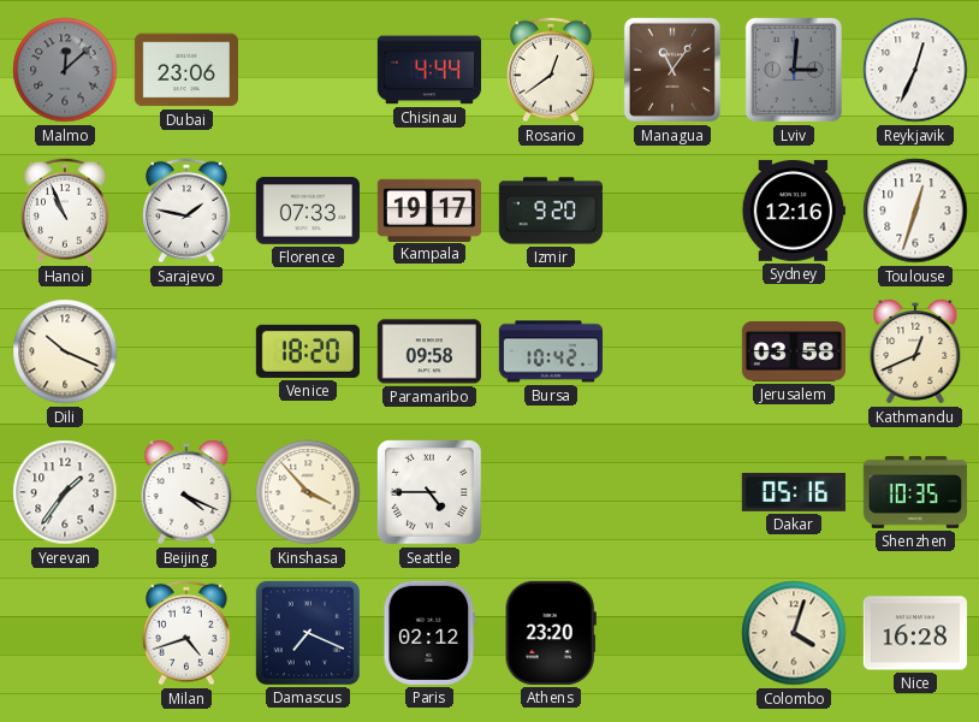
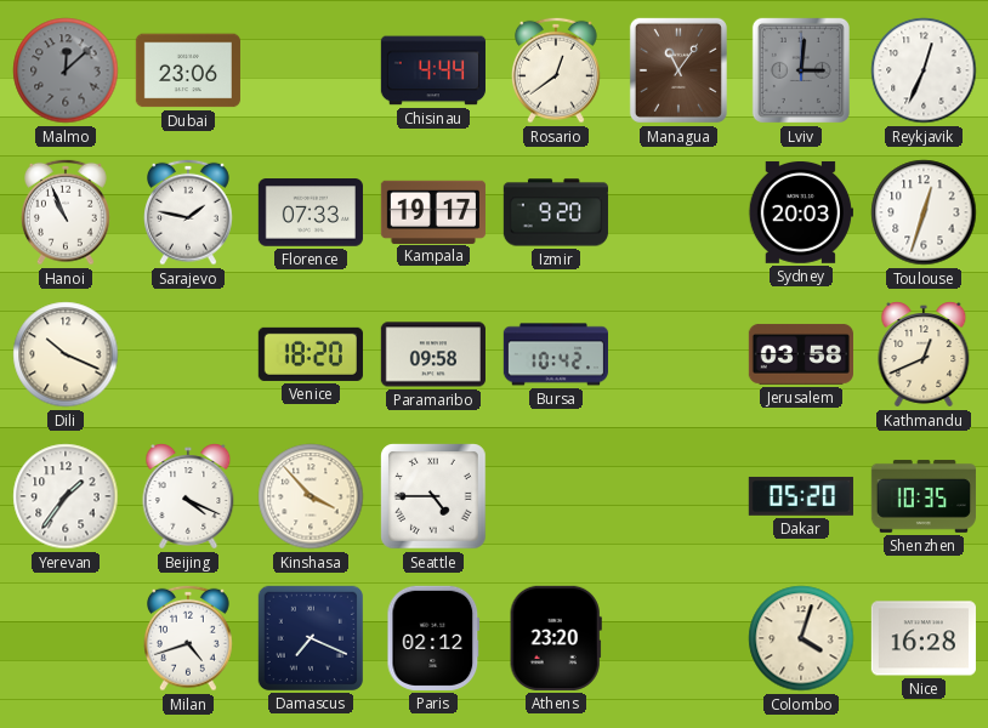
Sydney: 12:16 -> 20:03 (801, 212)
Dakar: 05:16 -> 05:20 (801, 496)
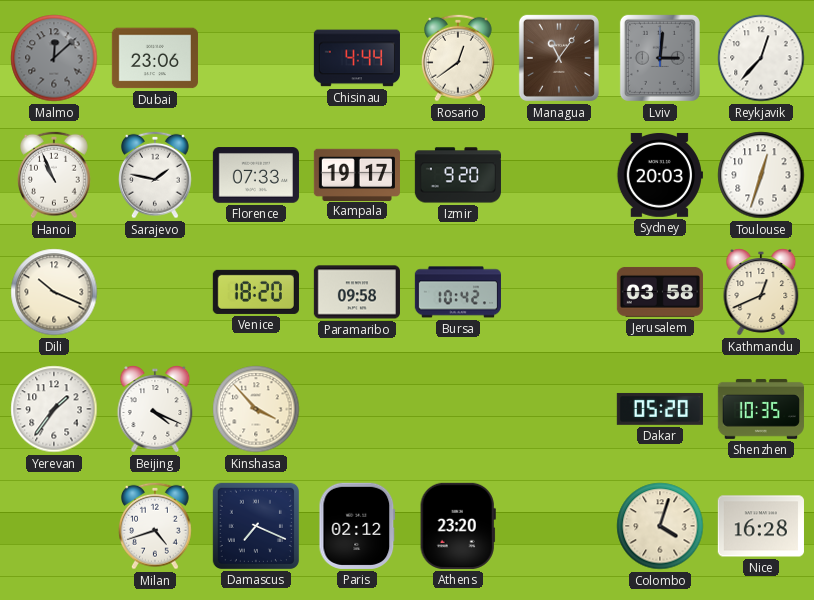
Reykjavik: 12:34 -> 12:37 (761, 58)
Seattle: 4:45 -> none (433, 496)
